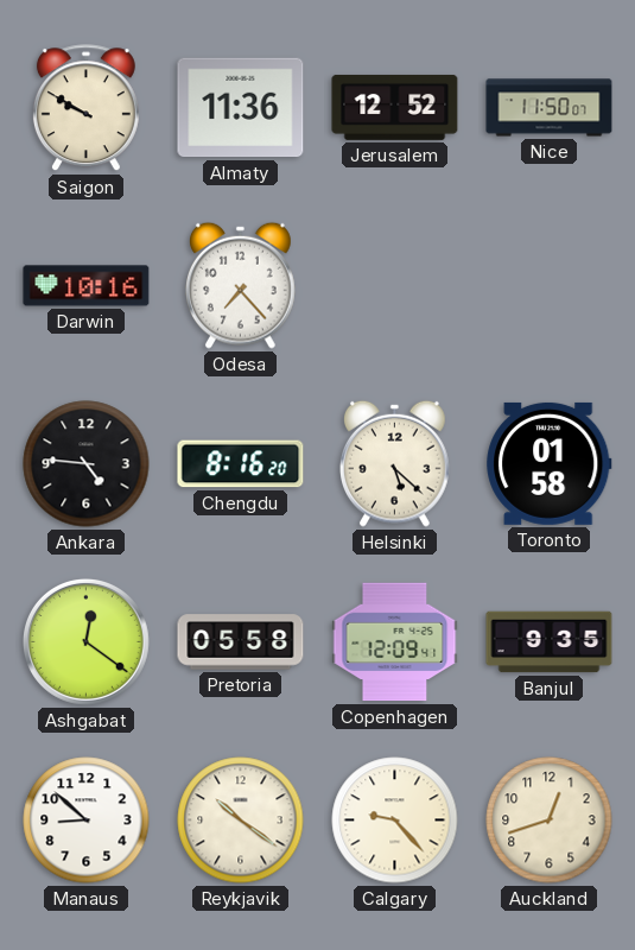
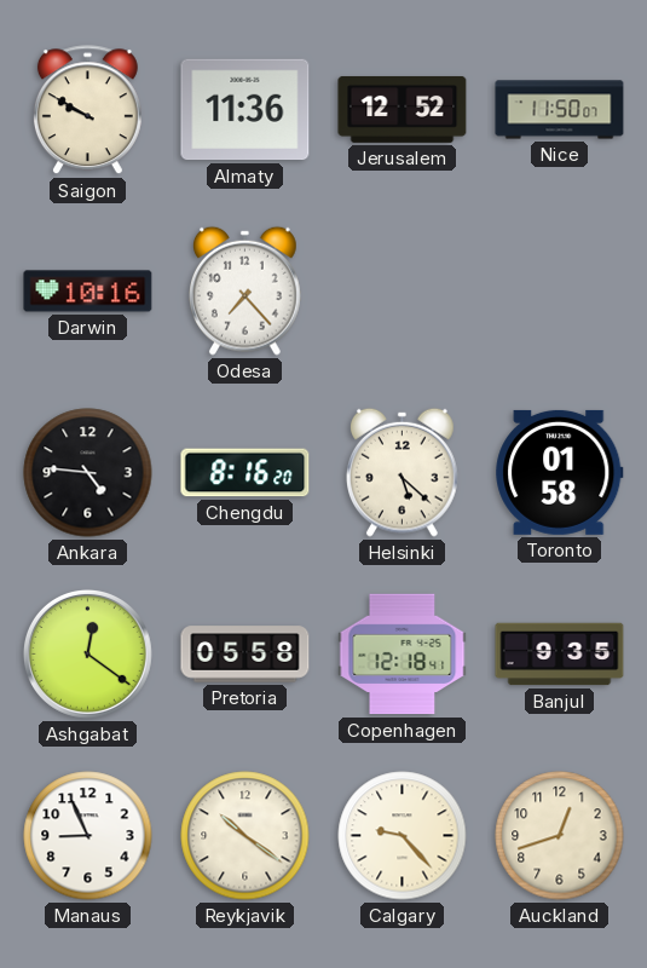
Copenhagen: 12:09 -> 12:18 (403, 655)
Manaus: 8:52 -> 8:56 (88, 836)
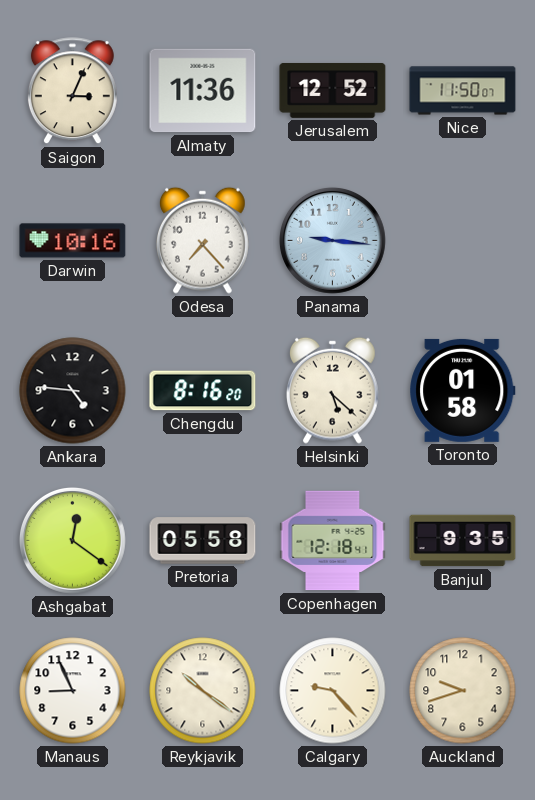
Saigon: 9:50 -> 3:04 (72, 91)
Panama: none -> 9:16 (332, 240)
Auckland: 12:42 -> 9:42 (463, 691)
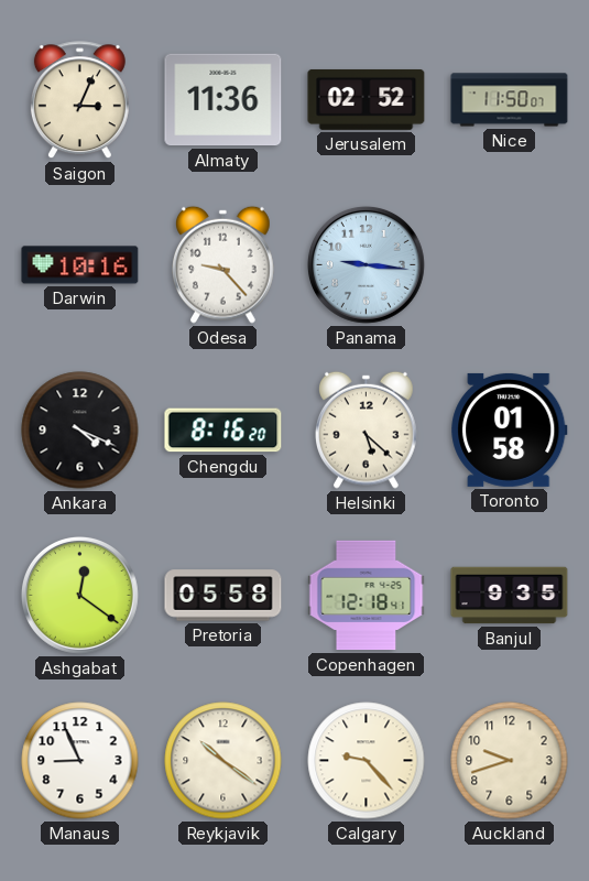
Jerusalem: 12:52 -> 02:52 (367, 100)
Odesa: 7:23 -> 9:23 (223, 264)
Ankara: 4:46 -> 4:19 (80, 431)
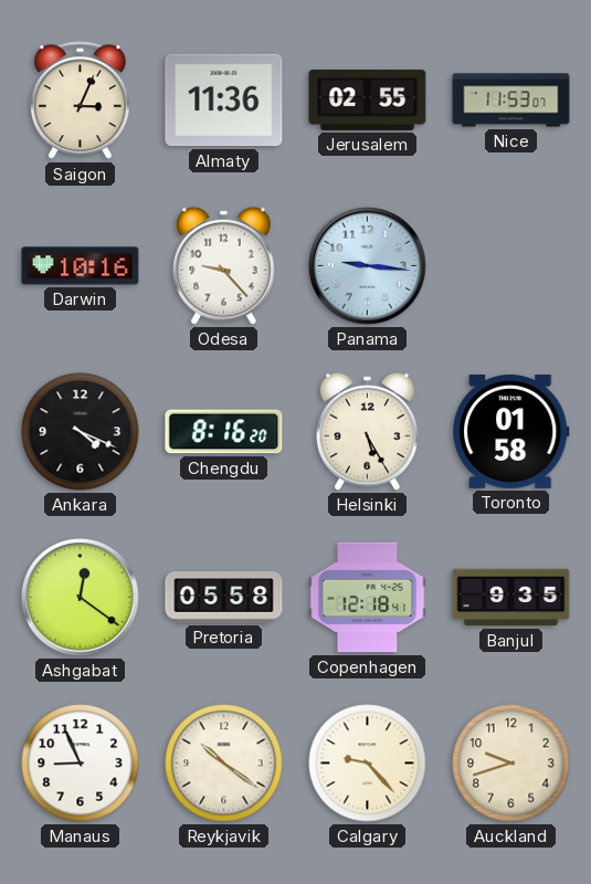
Jerusalem: 02:52 -> 02:55 (368, 101)
Nice: 11:50 -> 11:53 (511, 101)
Helsinki: 5:22 -> 5:25 (368, 431)
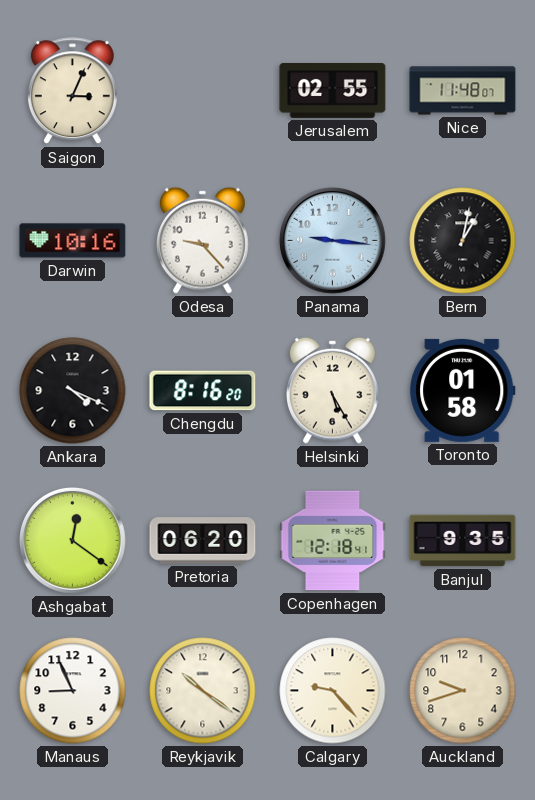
Almaty: 11:36 -> none (224, 101)
Nice: 11:53 -> 11:48 (463, 91)
Bern: none -> 1:02 (463, 241)
Pretoria: 05:58 -> 06:20 (203, 541)
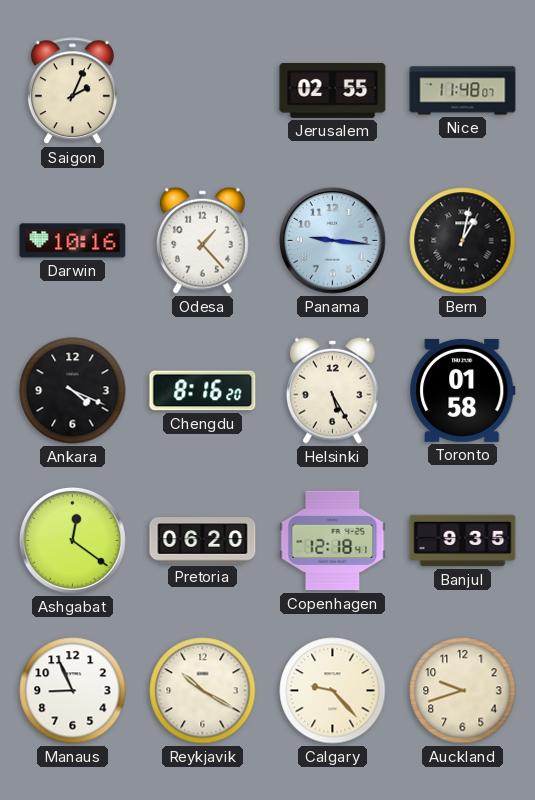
Saigon: 3:04 -> 2:04 (72, 91)
Odesa: 9:23 -> 1:23 (203, 240)
Reykjavik: 10:21 -> 10:20 (203, 691)
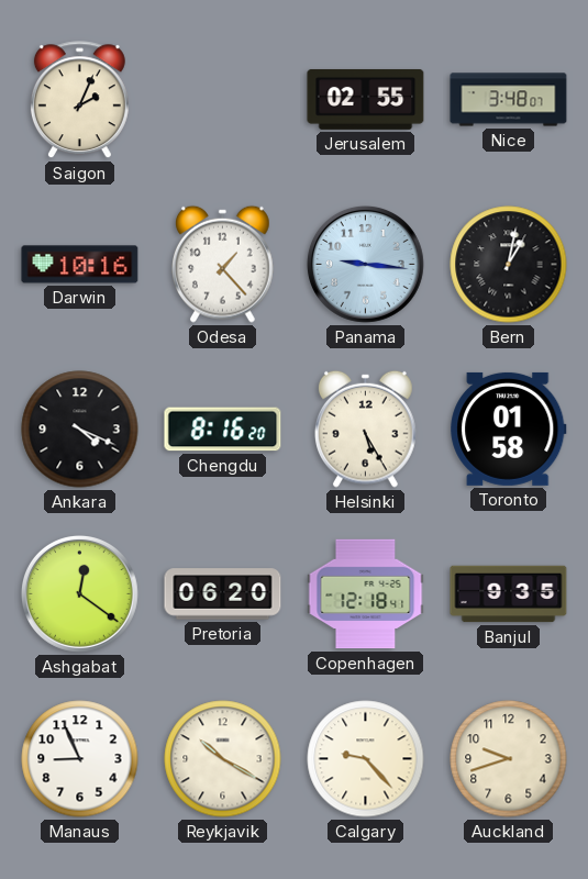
Nice: 11:48 -> 3:48 (509, 100)
